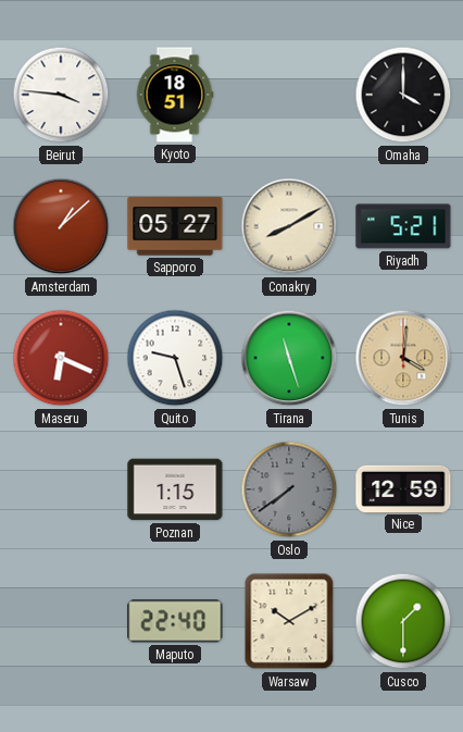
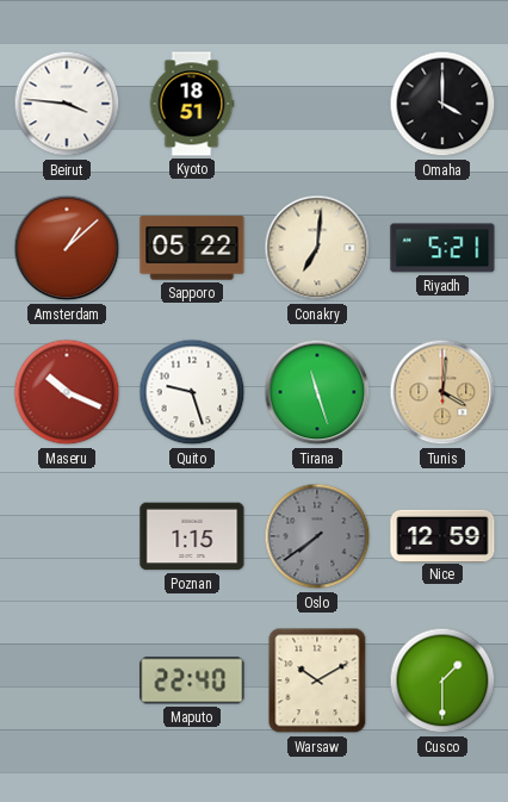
Sapporo: 05:27 -> 05:22 (192, 248)
Conakry: 8:10 -> 7:01 (317, 248)
Maseru: 6:19 -> 10:19 (67, 392)
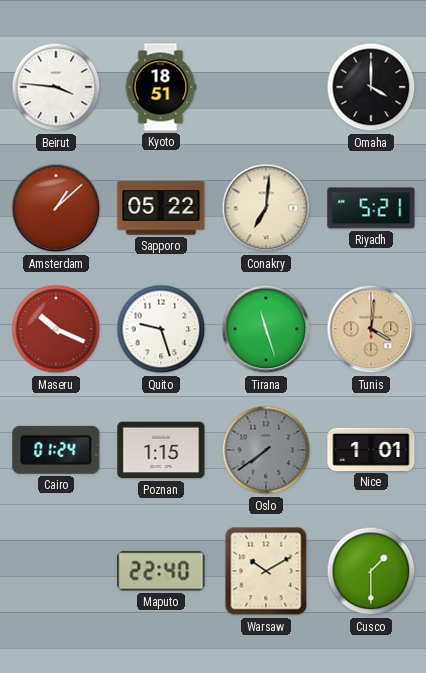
Cairo: none -> 01:24 (56, 450)
Nice: 12:59 -> 1:01 (371, 449)
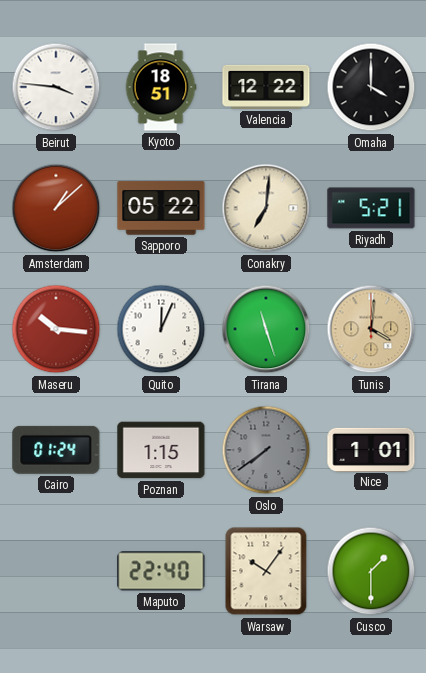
Valencia: none -> 12:22 (266, 87)
Maseru: 10:19 -> 10:16 (56, 329)
Quito: 9:27 -> 12:04 (161, 329)
Warsaw: 10:10 -> 10:06 (266, 571)
